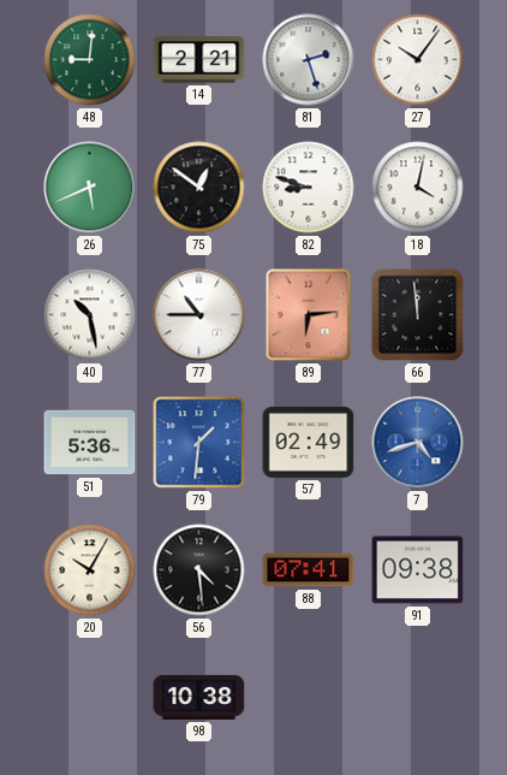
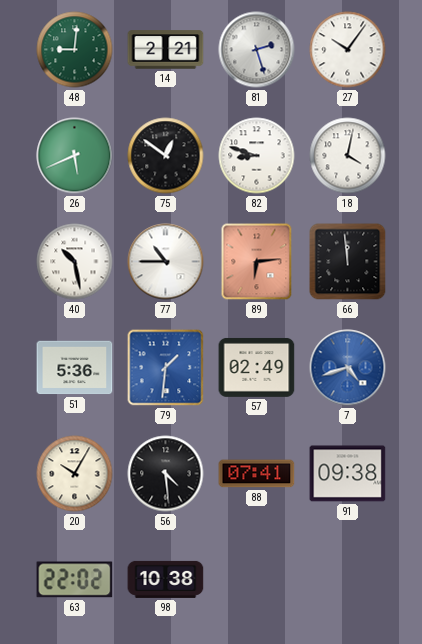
63: none -> 22:02 (75, 580)
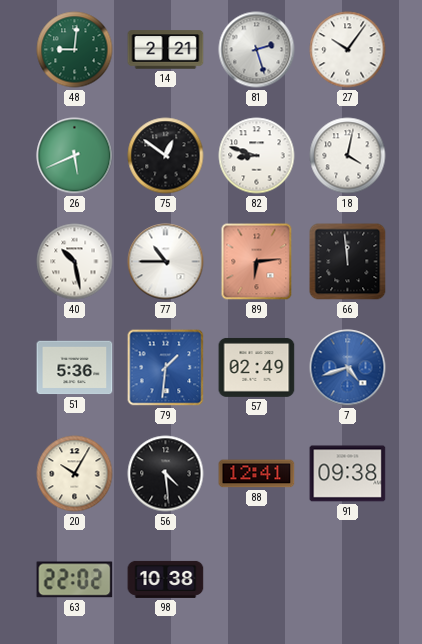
88: 07:41 -> 12:41 (257, 474)
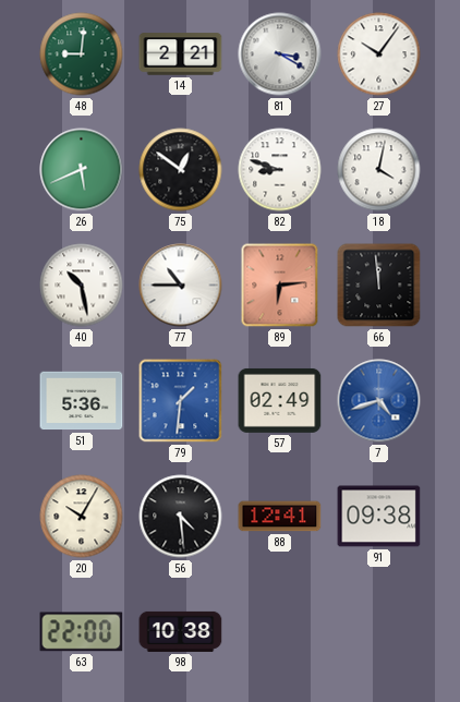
81: 2:27 -> 3:20 (280, 55)
63: 22:02 -> 22:00 (82, 632)
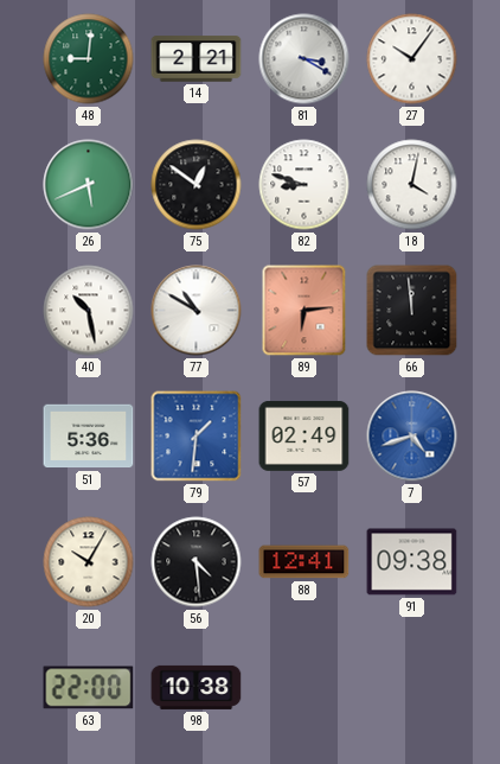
77: 10:45 -> 10:50 (197, 311)
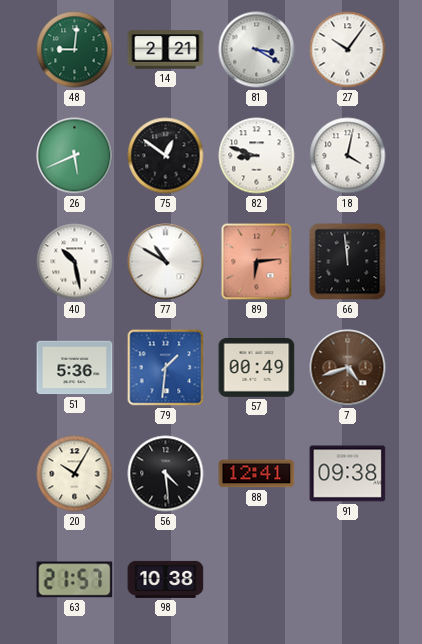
57: 02:49 -> 00:49 (257, 367)
7 dial: blue -> brown (348, 368)
63: 22:00 -> 21:57 (75, 580)
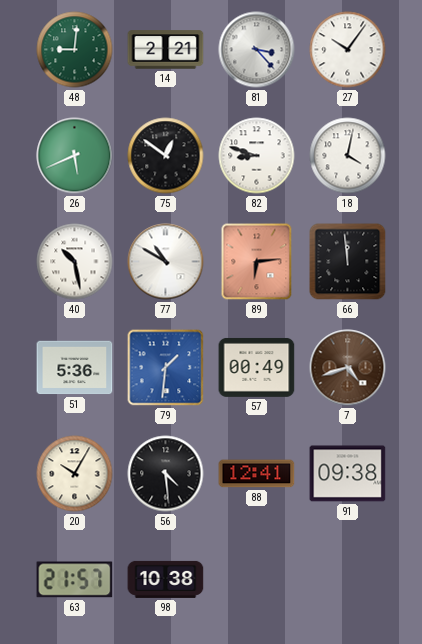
81: 3:20 -> 3:23 (257, 50)
